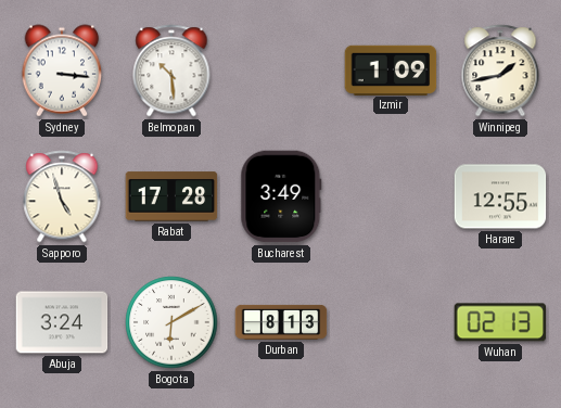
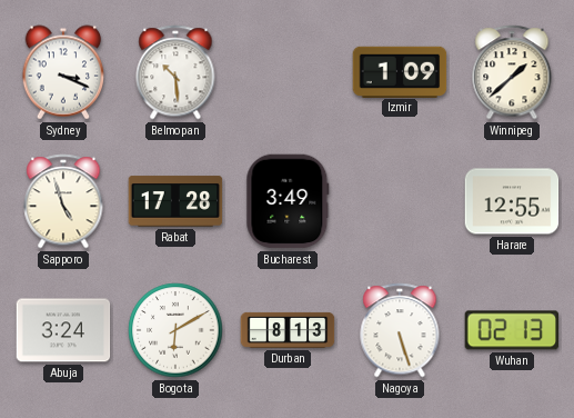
Sydney: 3:16 -> 3:19 (63, 72)
Winnipeg: 1:43 -> 1:38 (512, 72)
Nagoya: none -> 5:27 (400, 330)
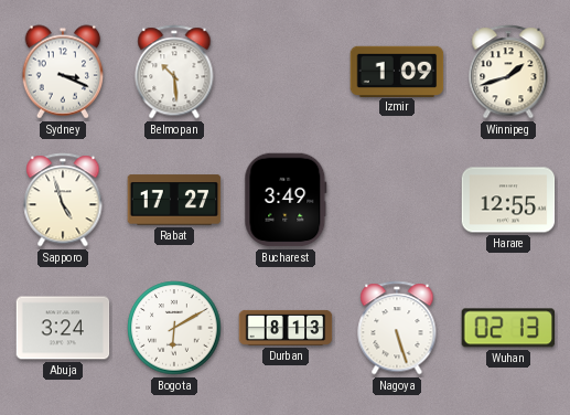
Winnipeg: 1:38 -> 1:42 (508, 72)
Rabat: 17:28 -> 17:27 (174, 200)
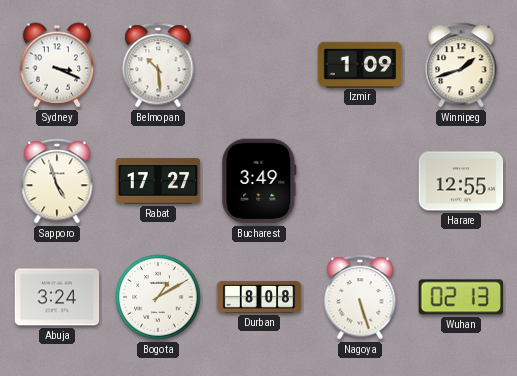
Bogota: 6:10 -> 1:10 (158, 297)
Durban: 8:13 -> 8:08 (259, 297)
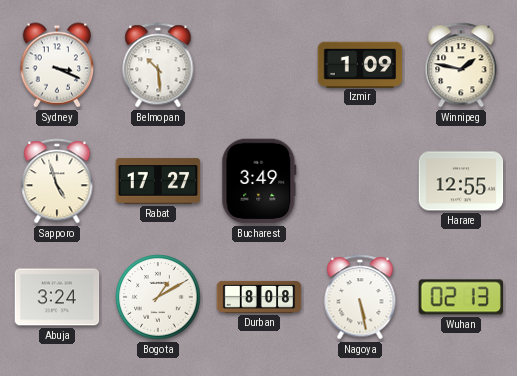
Winnipeg: 1:42 -> 1:47 (461, 65)
Nagoya: 5:27 -> 5:28 (360, 297)
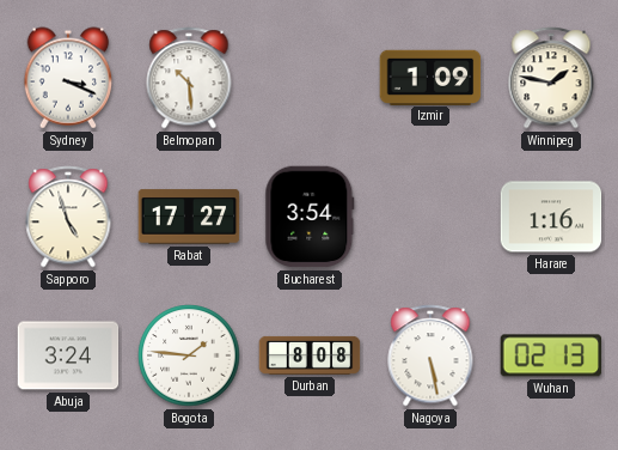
Bucharest: 3:49 -> 3:54 (310, 217)
Harare: 12:55 -> 1:16 (551, 217)
Bogota: 1:10 -> 1:46 (189, 355)
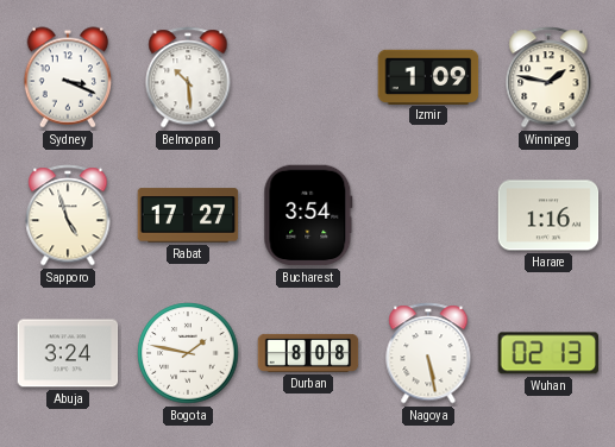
Bogota: 1:46 -> 1:47 (188, 353)
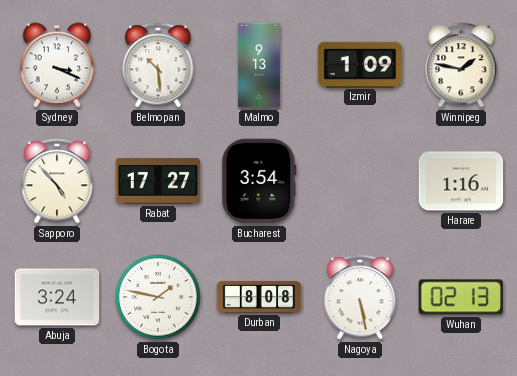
Malmo: none -> 9:13 (260, 65)
Sapporo: 4:57 -> 4:53 (57, 181)
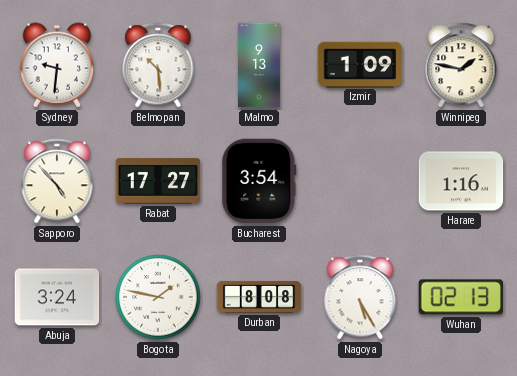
Sydney: 3:19 -> 9:31 (57, 65)
Nagoya: 5:28 -> 5:25 (360, 297)
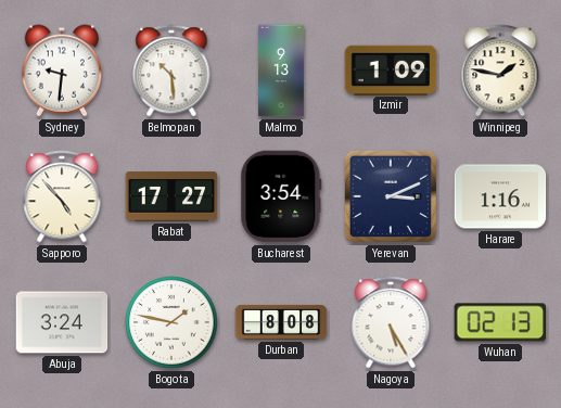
Yerevan: none -> 3:11 (391, 196)
